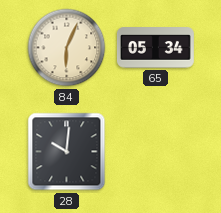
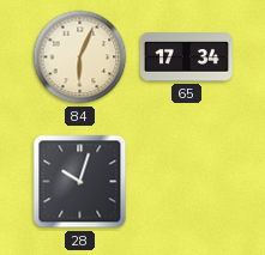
65: 05:34 -> 17:34 (186, 57)
28: 10:01 -> 10:03 (80, 182)
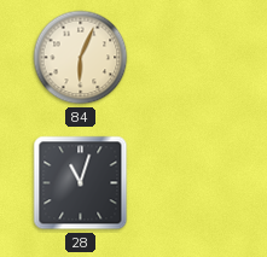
65: 17:34 -> none (186, 57)
28: 10:03 -> 11:03 (81, 183)
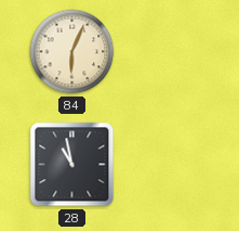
28: 11:03 -> 10:58 (72, 165)
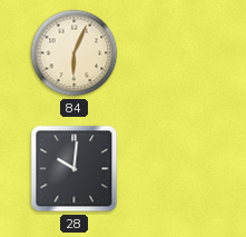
28: 10:58 -> 10:01 (75, 169)
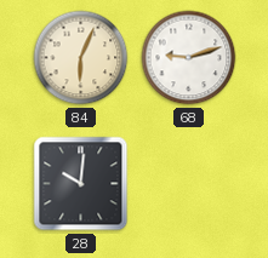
68: none -> 9:12 (189, 58)
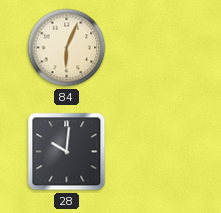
68: 9:12 -> none (189, 58)
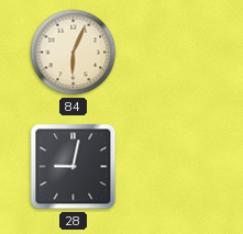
28: 10:01 -> 9:02 (74, 167)
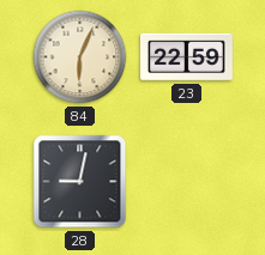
23: none -> 22:59 (187, 57)
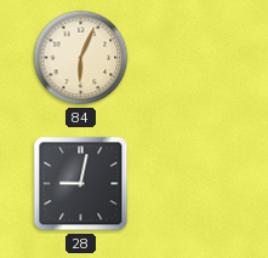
23: 22:59 -> none (187, 57)
